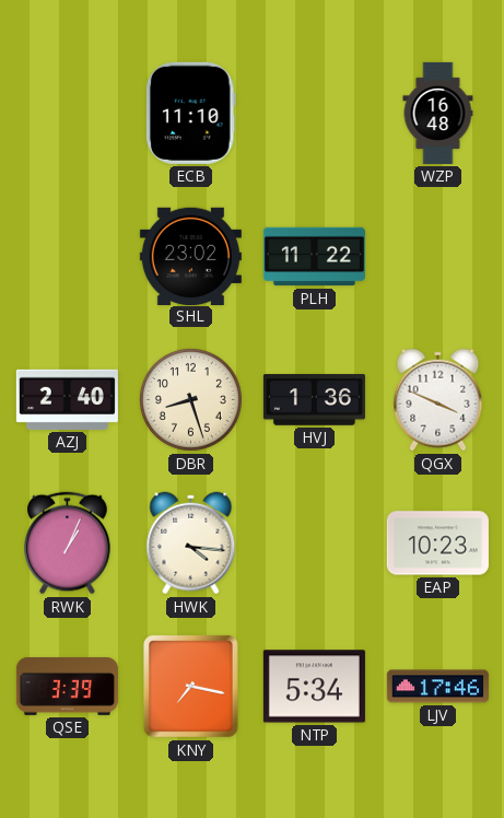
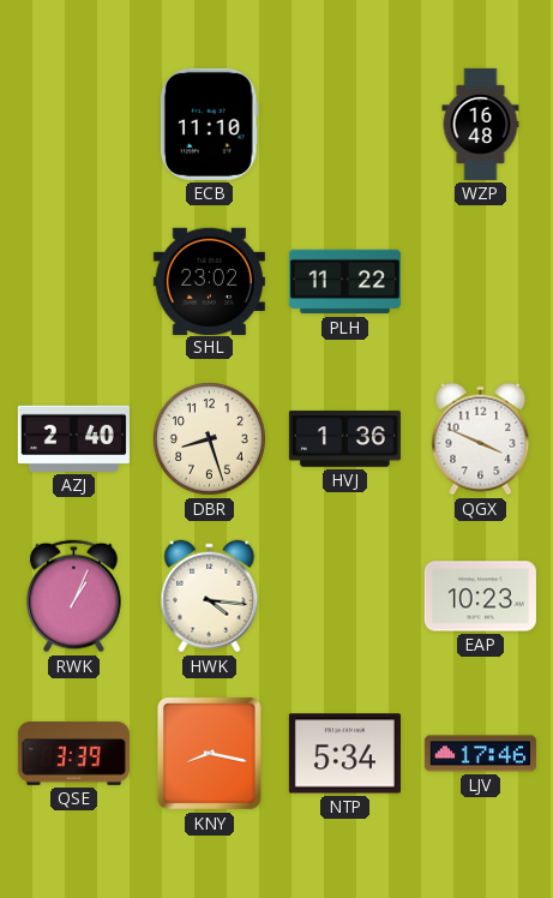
KNY: 7:17 -> 8:17 (209, 753)
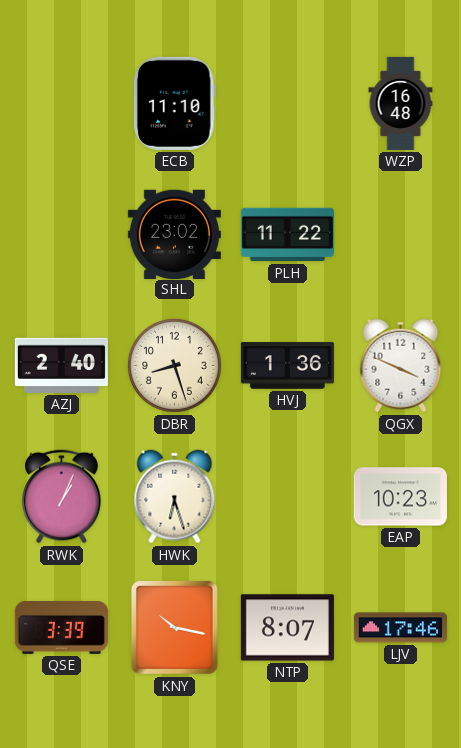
HWK: 4:16 -> 6:27 (175, 497)
KNY: 8:17 -> 10:17 (174, 627)
NTP: 5:34 -> 8:07 (287, 628)
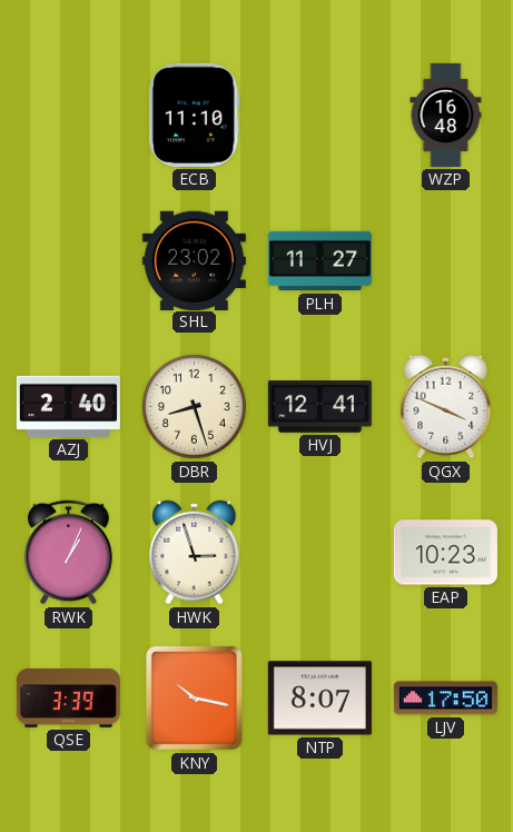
PLH: 11:22 -> 11:27 (319, 261)
HVJ: 1:36 -> 12:41 (319, 407)
HWK: 6:27 -> 2:57 (195, 553)
LJV: 17:46 -> 17:50 (445, 699)
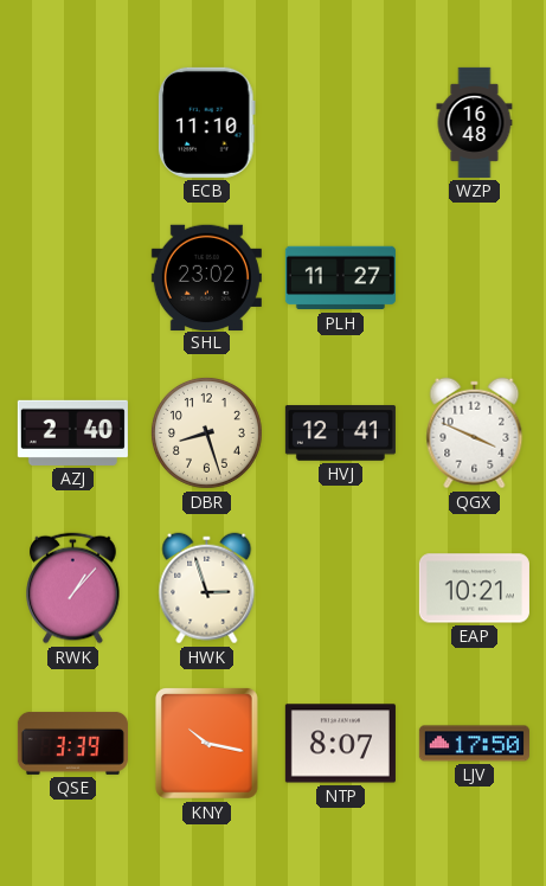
RWK: 1:04 -> 1:07 (73, 589)
EAP: 10:23 -> 10:21 (474, 589)
